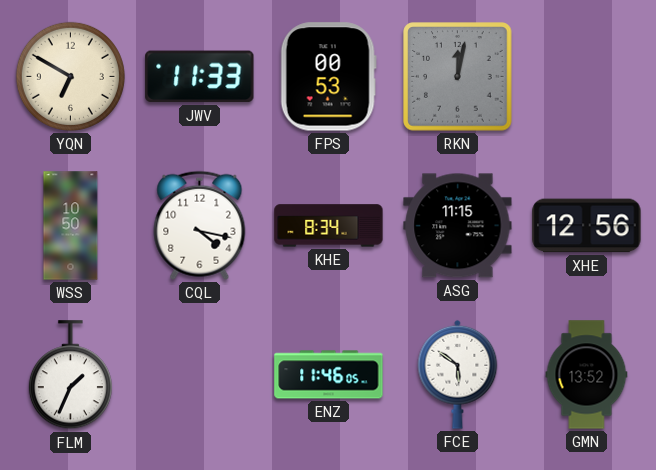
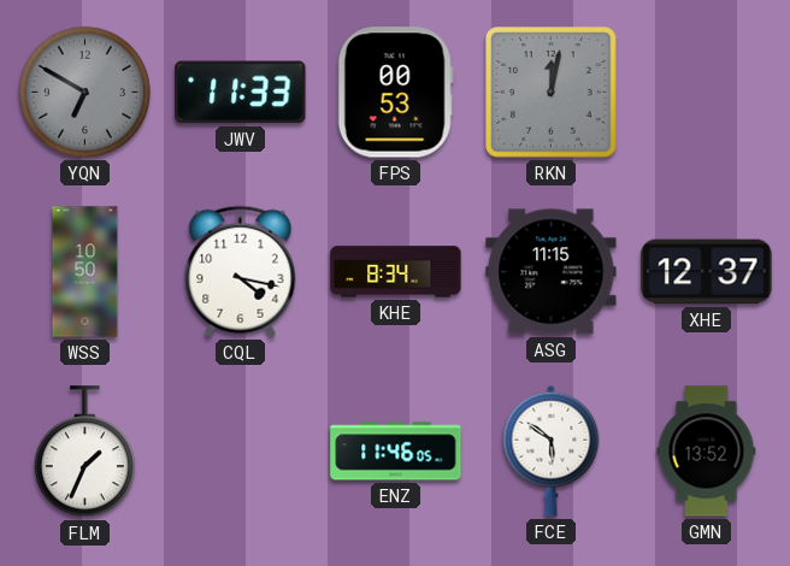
YQN dial: cream -> grey (84, 92)
XHE: 12:56 -> 12:37 (707, 272)
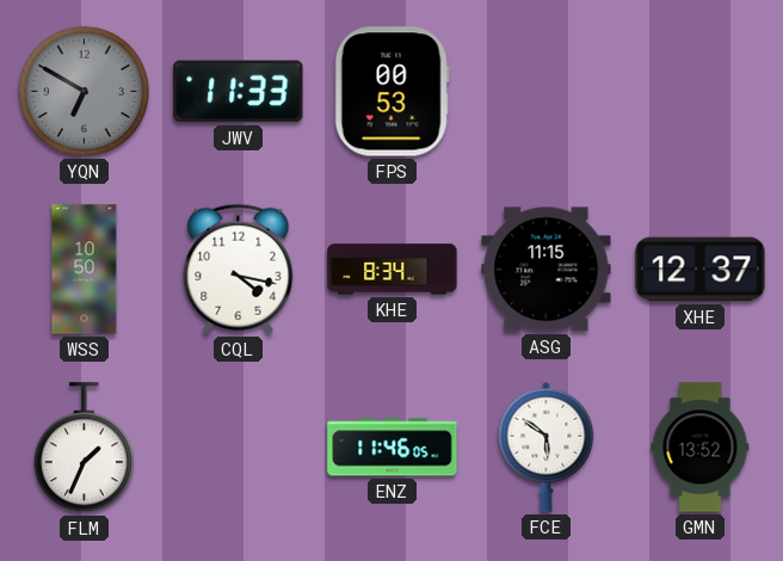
RKN: 12:02 -> none (552, 93)
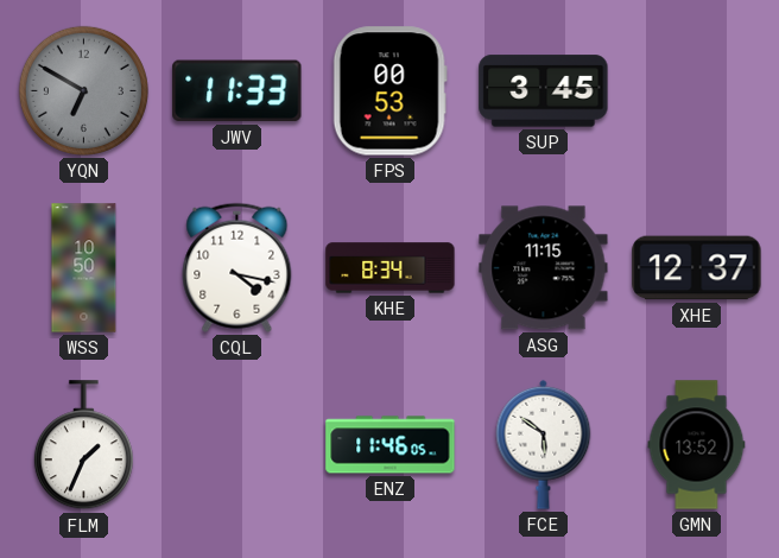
SUP: none -> 3:45 (544, 91)
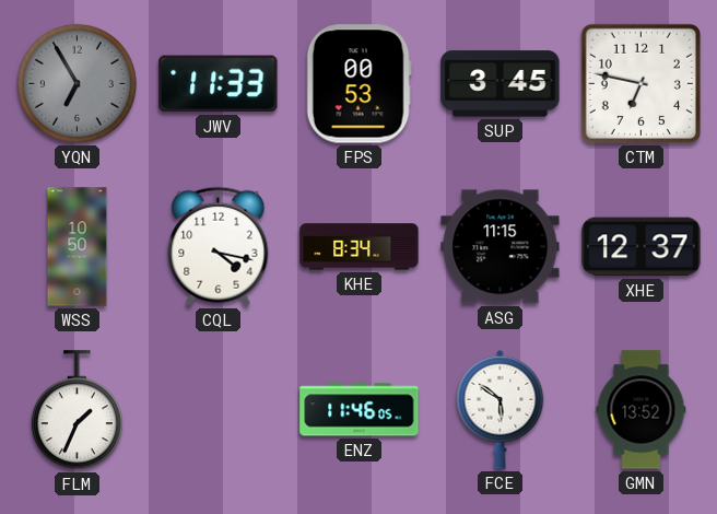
YQN: 6:50 -> 6:55 (77, 83)
CTM: none -> 6:47 (640, 83)
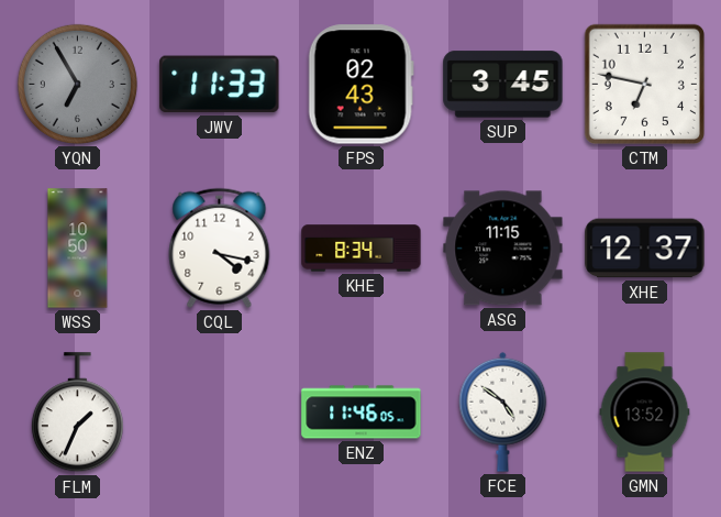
FPS: 00:53 -> 02:43 (360, 85)
FCE: 5:51 -> 4:51 (503, 411)
